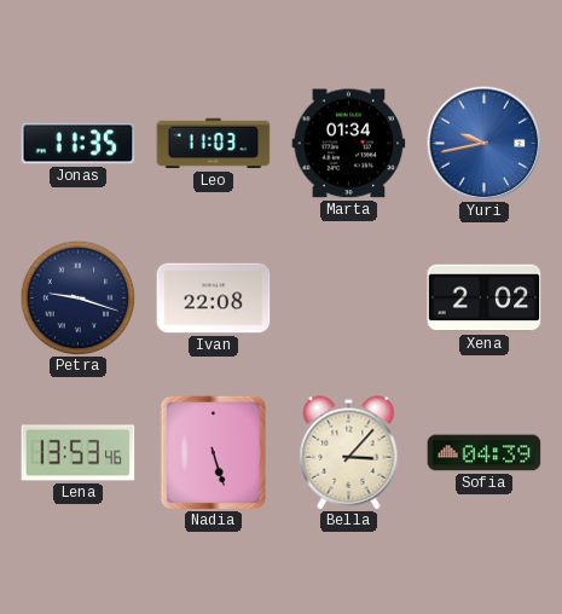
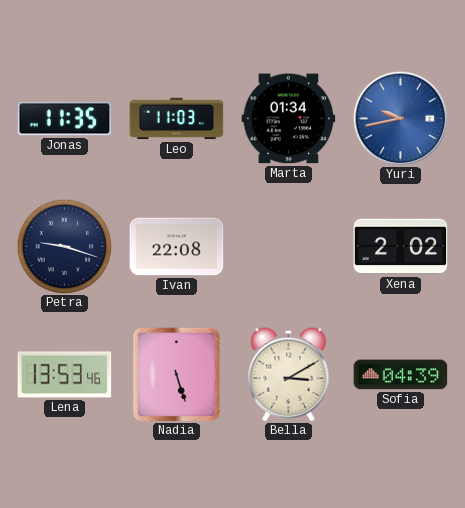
Bella: 3:07 -> 3:10 (289, 375)
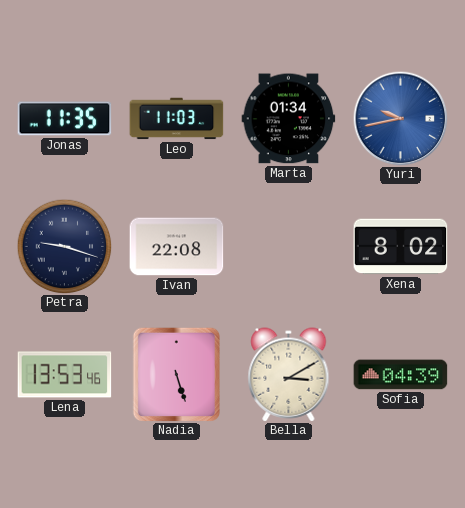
Xena: 2:02 -> 8:02 (401, 247)
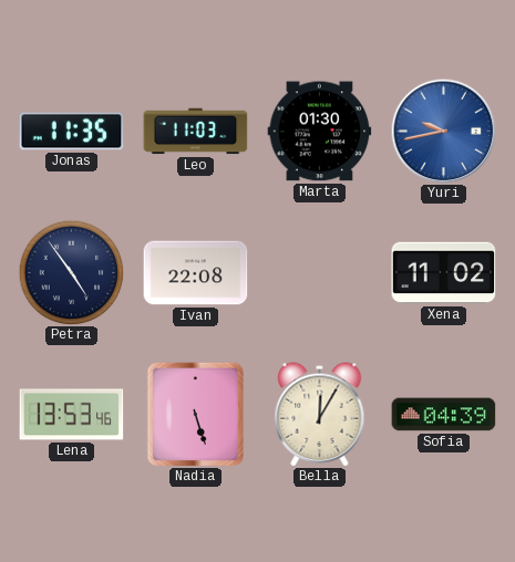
Marta: 01:34 -> 01:30 (320, 132)
Petra: 9:18 -> 4:54 (71, 272)
Xena: 8:02 -> 11:02 (444, 273)
Bella: 3:10 -> 12:05 (320, 415)
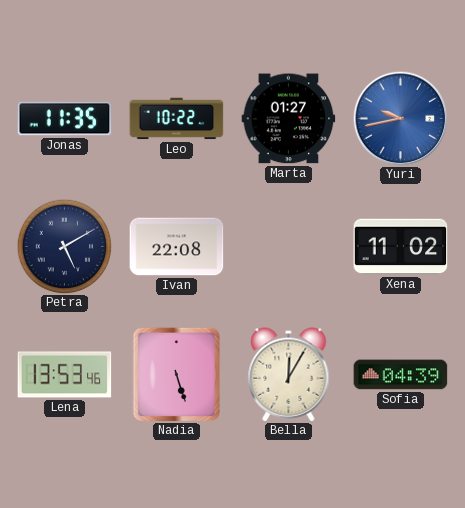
Leo: 11:03 -> 10:22 (177, 119)
Marta: 01:30 -> 01:27 (289, 119)
Petra: 4:54 -> 5:10 (64, 246)
